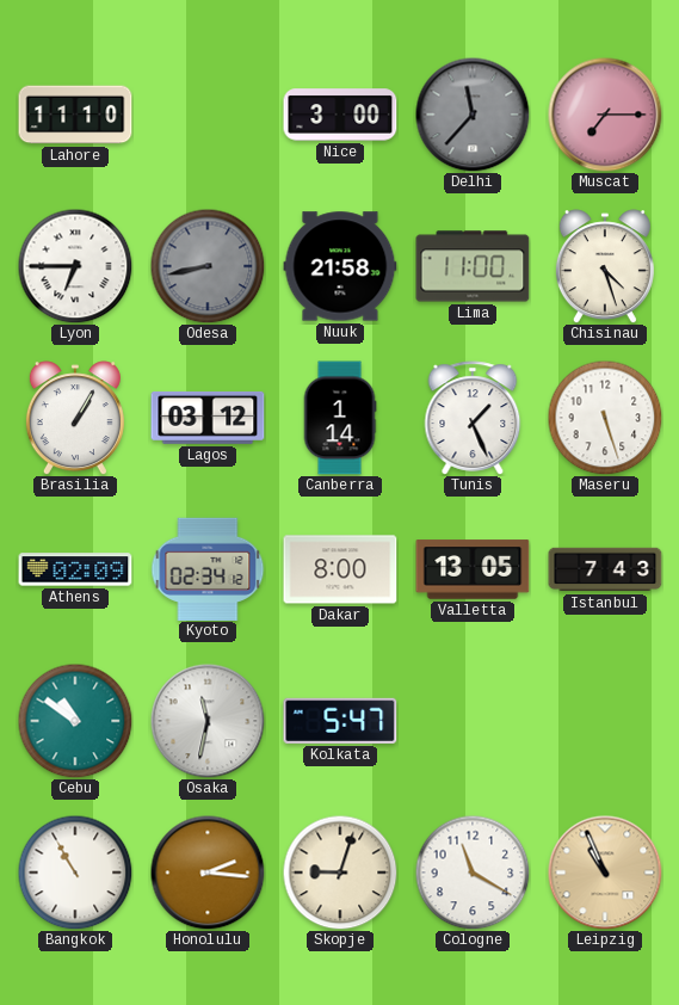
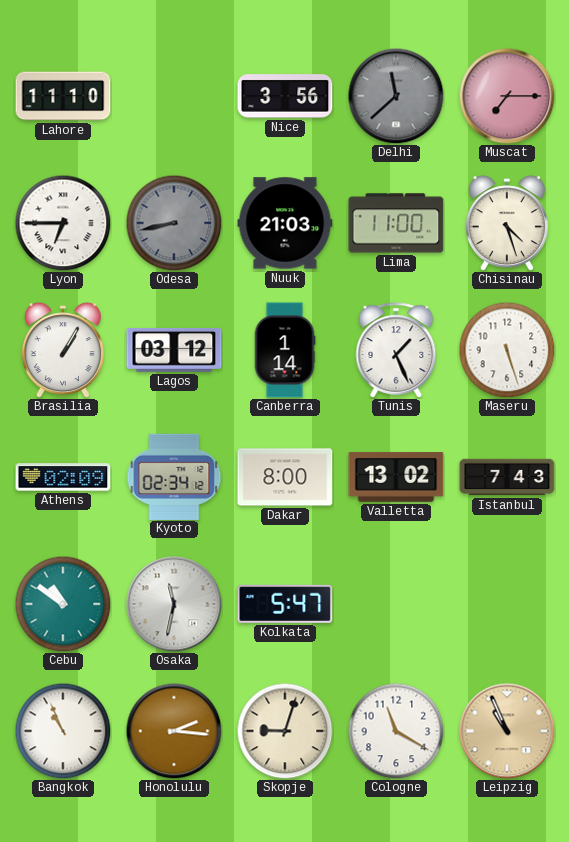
Nice: 3:00 -> 3:56 (285, 96)
Delhi: 11:37 -> 11:38 (396, 96)
Nuuk: 21:58 -> 21:03 (285, 223)
Valletta: 13:05 -> 13:02 (396, 477)
Bangkok: 10:55 -> 10:56 (63, 731)
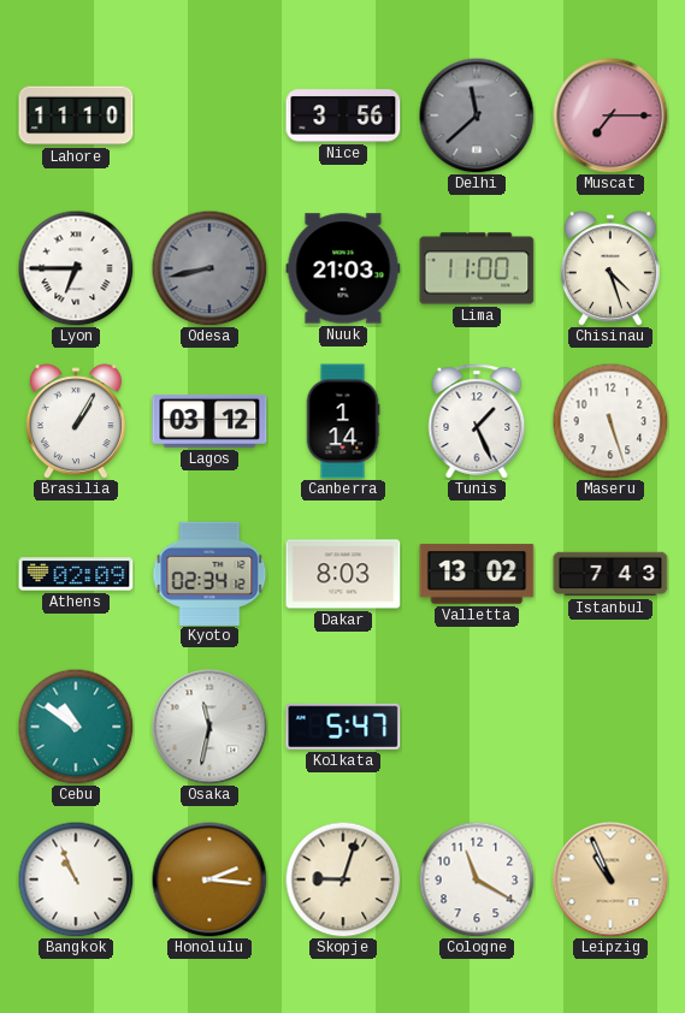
Dakar: 8:00 -> 8:03 (343, 574)
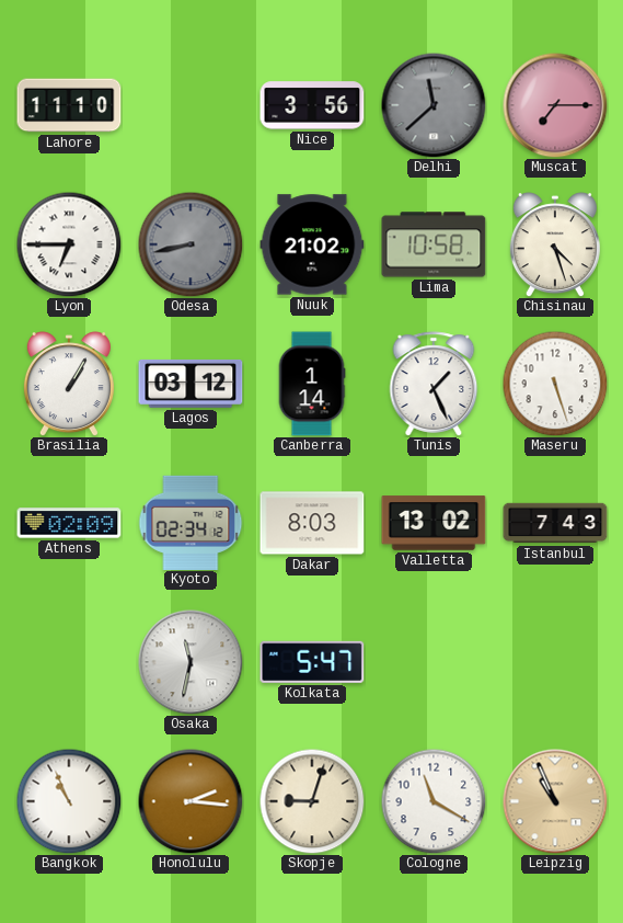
Nuuk: 21:03 -> 21:02 (312, 244)
Lima: 11:00 -> 10:58 (434, 244)
Cebu: 10:51 -> none (76, 727)
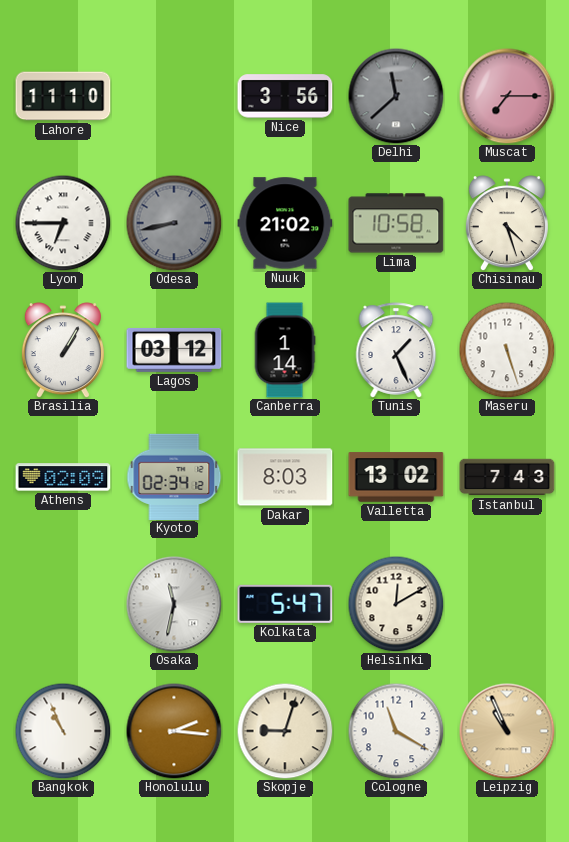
Helsinki: none -> 12:10 (396, 604)
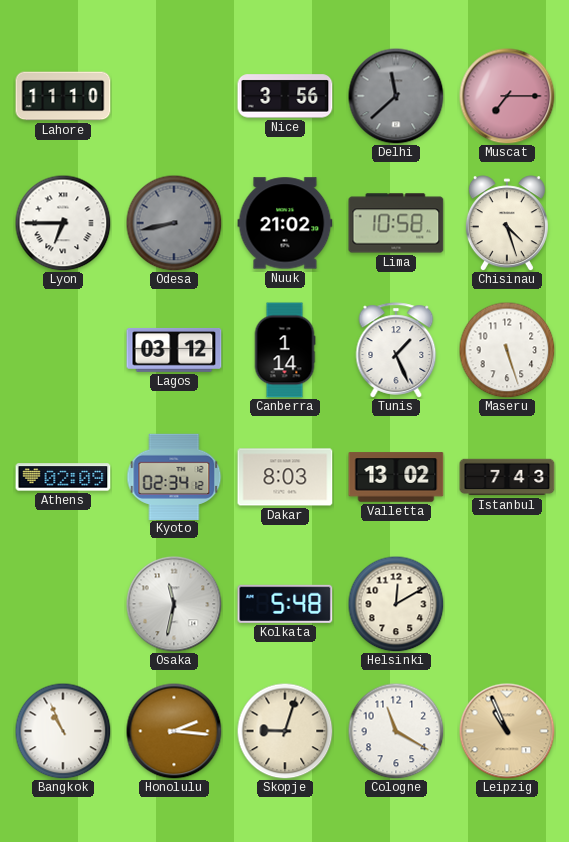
Brasilia: 1:05 -> none (63, 350)
Kolkata: 5:47 -> 5:48 (285, 604)
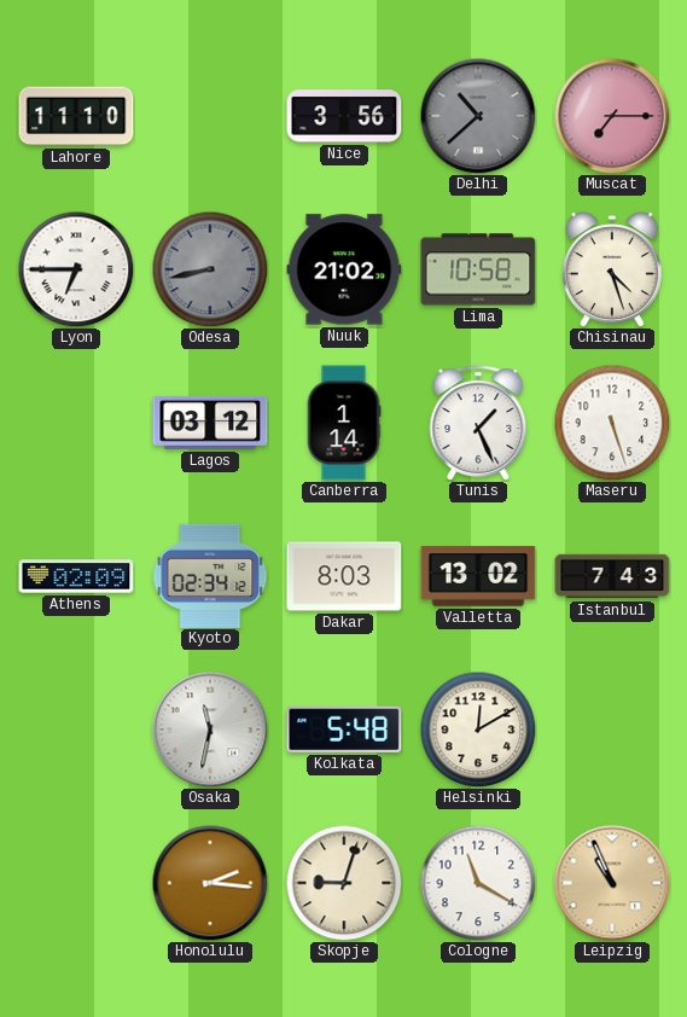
Delhi: 11:38 -> 10:38 (478, 116)
Bangkok: 10:56 -> none (63, 731)
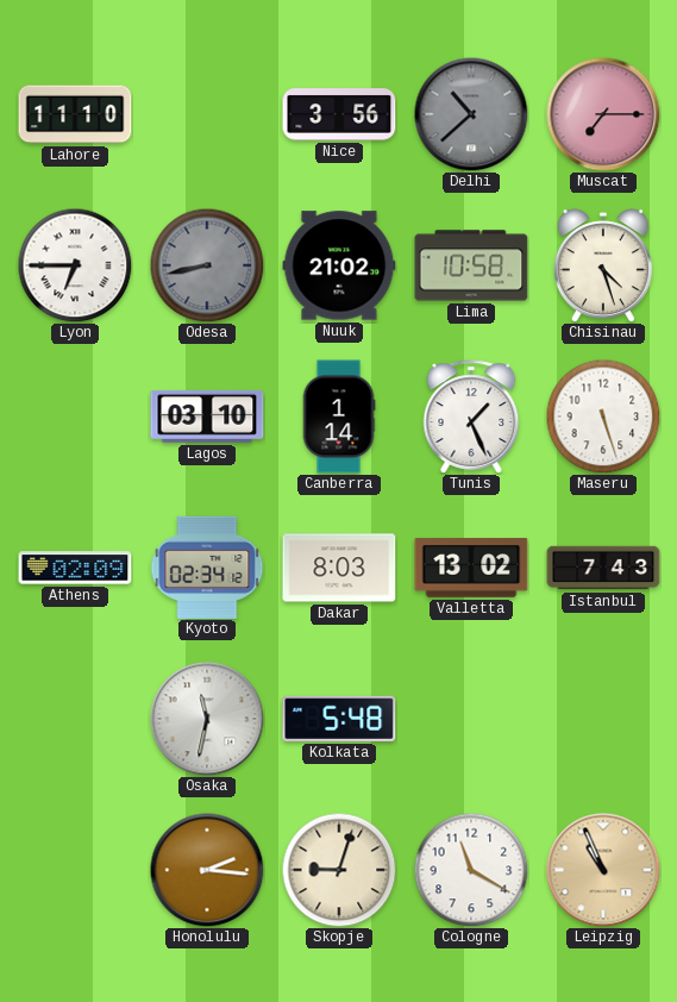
Lagos: 03:12 -> 03:10 (207, 417)
Helsinki: 12:10 -> none (478, 730)
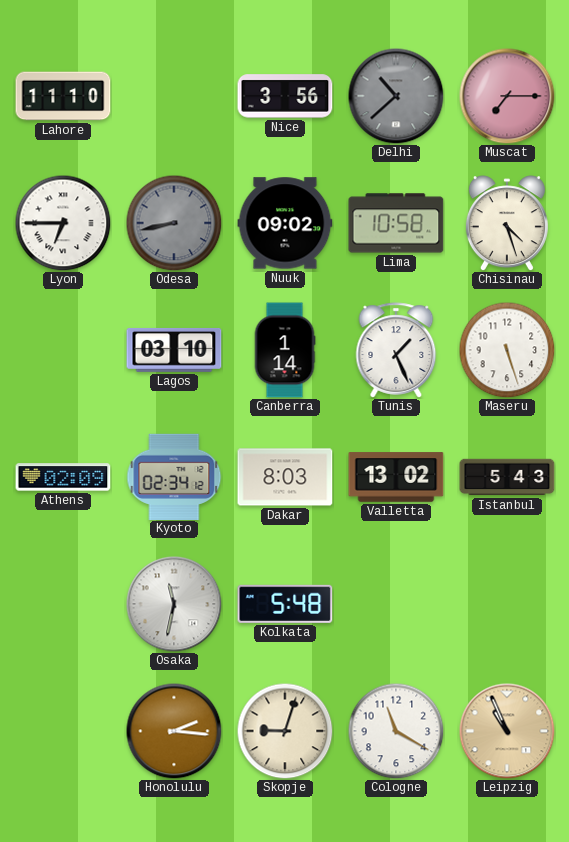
Nuuk: 21:02 -> 09:02 (285, 223)
Istanbul: 7:43 -> 5:43 (507, 477)
